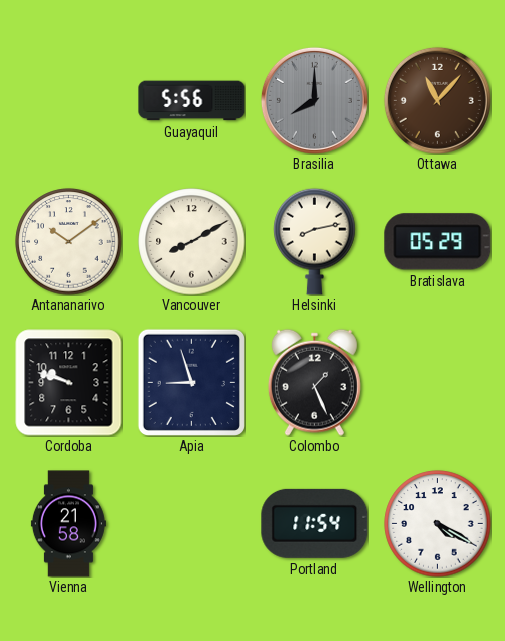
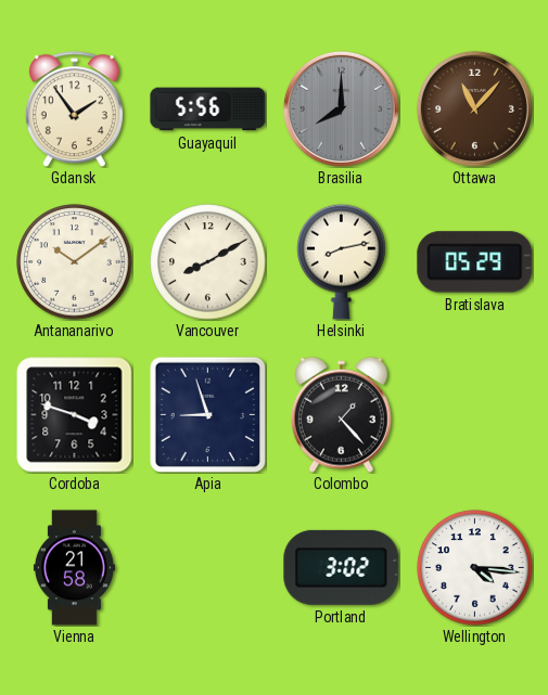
Gdansk: none -> 1:54 (74, 110)
Cordoba: 9:48 -> 3:48 (75, 415)
Colombo: 1:26 -> 1:23 (341, 414)
Portland: 11:54 -> 3:02 (342, 567)
Wellington: 4:20 -> 4:16 (475, 568)
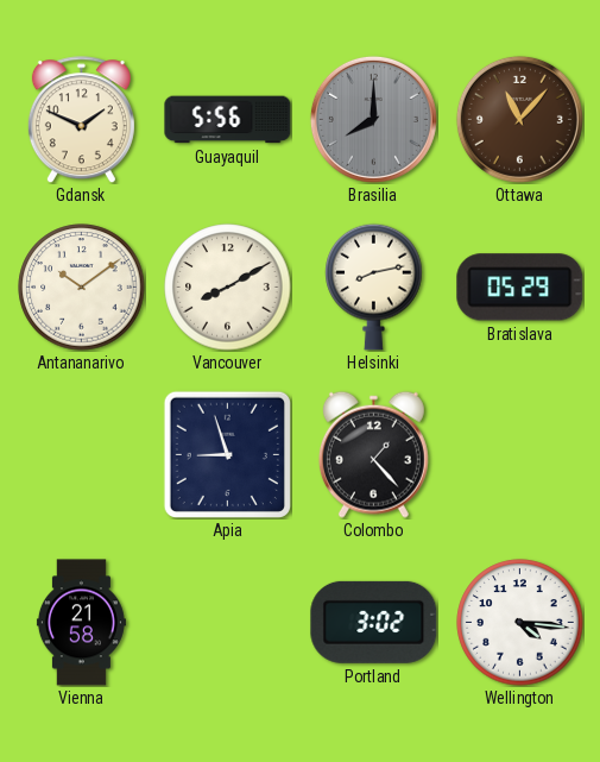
Gdansk: 1:54 -> 1:49 (81, 120)
Cordoba: 3:48 -> none (75, 415)
